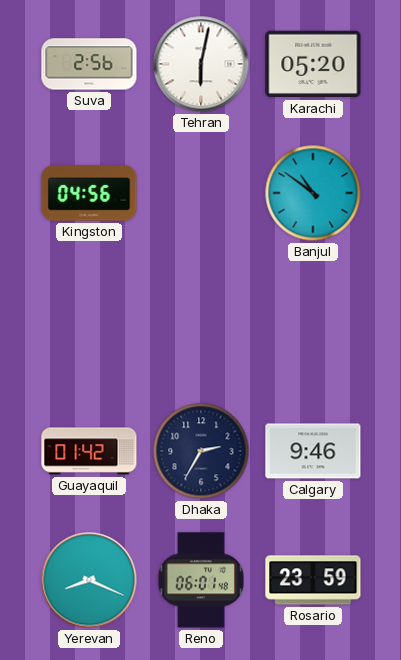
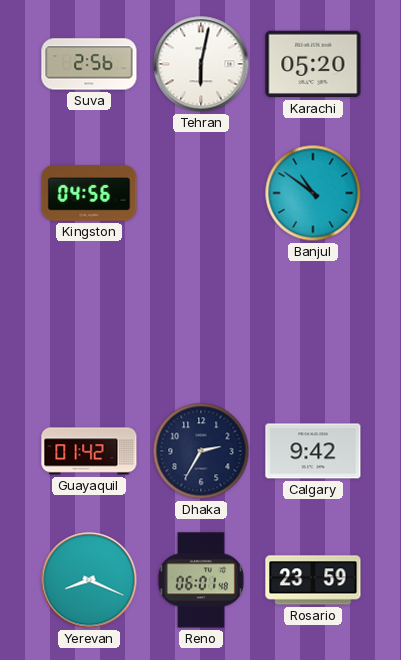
Calgary: 9:46 -> 9:42 (313, 451)
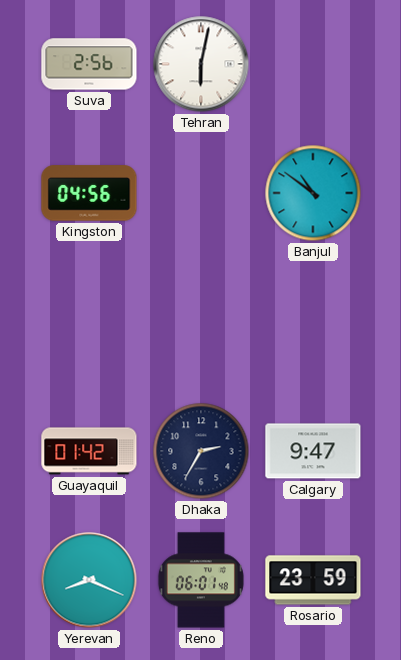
Karachi: 05:20 -> none (313, 64)
Calgary: 9:42 -> 9:47 (313, 451)
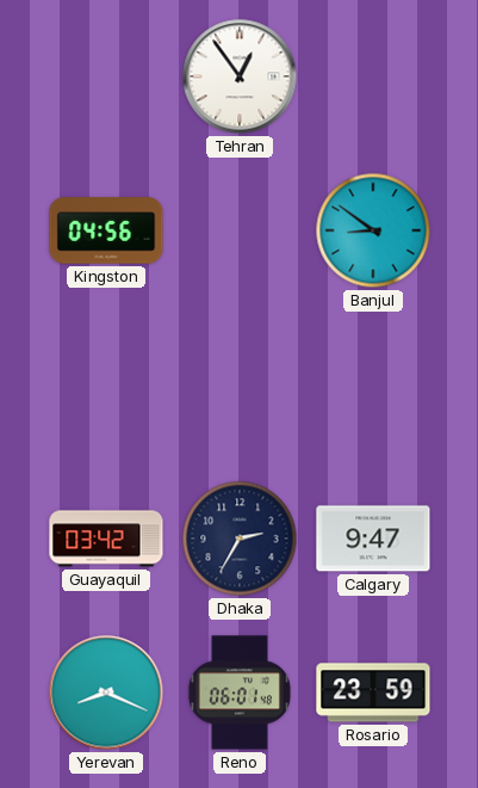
Suva: 2:56 -> none (89, 64)
Tehran: 6:02 -> 12:54 (240, 76)
Banjul: 10:51 -> 8:51 (373, 230)
Guayaquil: 01:42 -> 03:42 (106, 538)
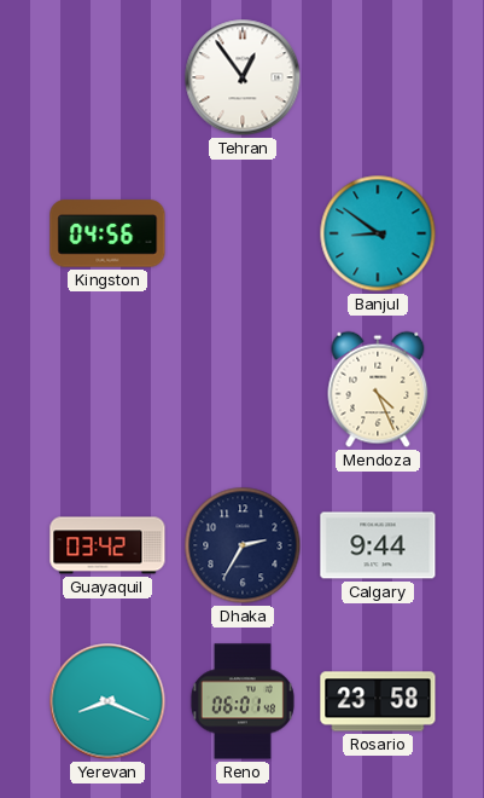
Mendoza: none -> 4:26 (378, 389)
Calgary: 9:47 -> 9:44 (378, 545)
Rosario: 23:59 -> 23:58 (378, 701)
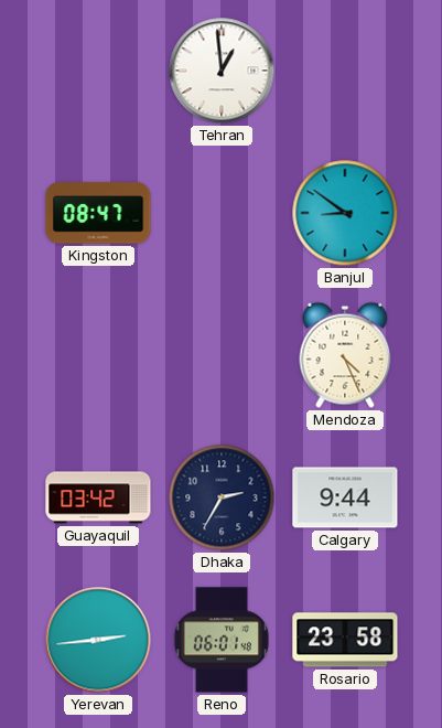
Tehran: 12:54 -> 12:59 (222, 71)
Kingston: 04:56 -> 08:47 (98, 213)
Yerevan: 8:19 -> 2:44 (98, 640)
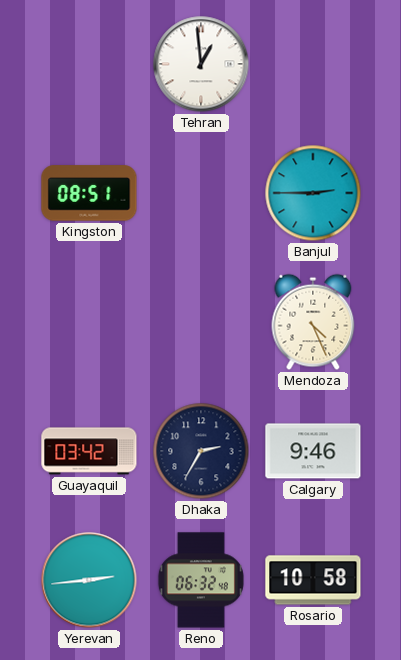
Kingston: 08:47 -> 08:51 (89, 193)
Banjul: 8:51 -> 2:45 (313, 193)
Calgary: 9:44 -> 9:46 (313, 451)
Reno: 06:01 -> 06:32 (201, 580)
Rosario: 23:58 -> 10:58 (313, 580)
